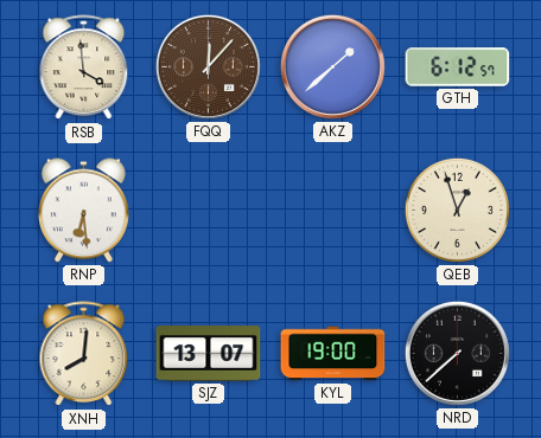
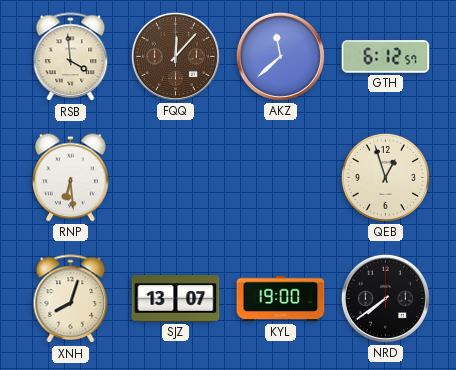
AKZ: 1:38 -> 11:38 (280, 56)
XNH: 8:01 -> 8:03 (71, 299)
NRD: 7:38 -> 7:39 (385, 298)
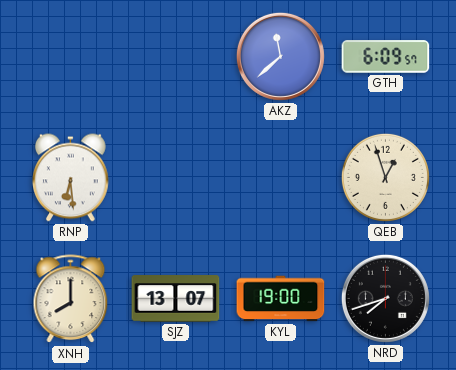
RSB: 3:59 -> none (71, 57)
FQQ: 12:07 -> none (175, 56)
GTH: 6:12 -> 6:09 (386, 57)
XNH: 8:03 -> 8:00 (71, 299)
NRD: 7:39 -> 7:42 (385, 298)
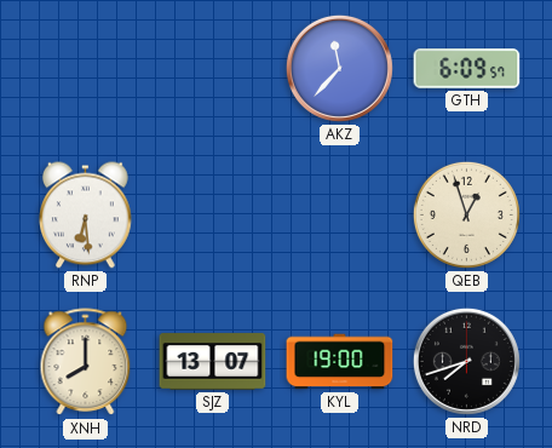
AKZ: 11:38 -> 11:37 (339, 68)
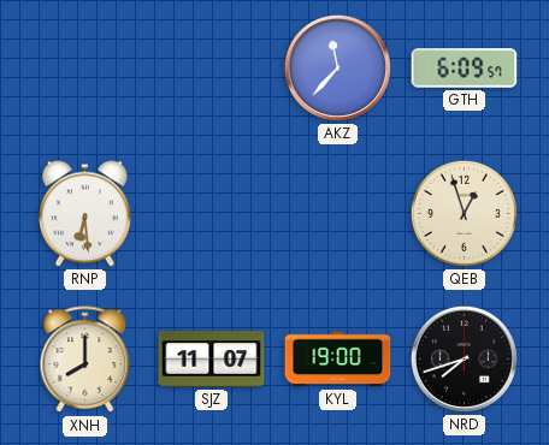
SJZ: 13:07 -> 11:07 (212, 360)
